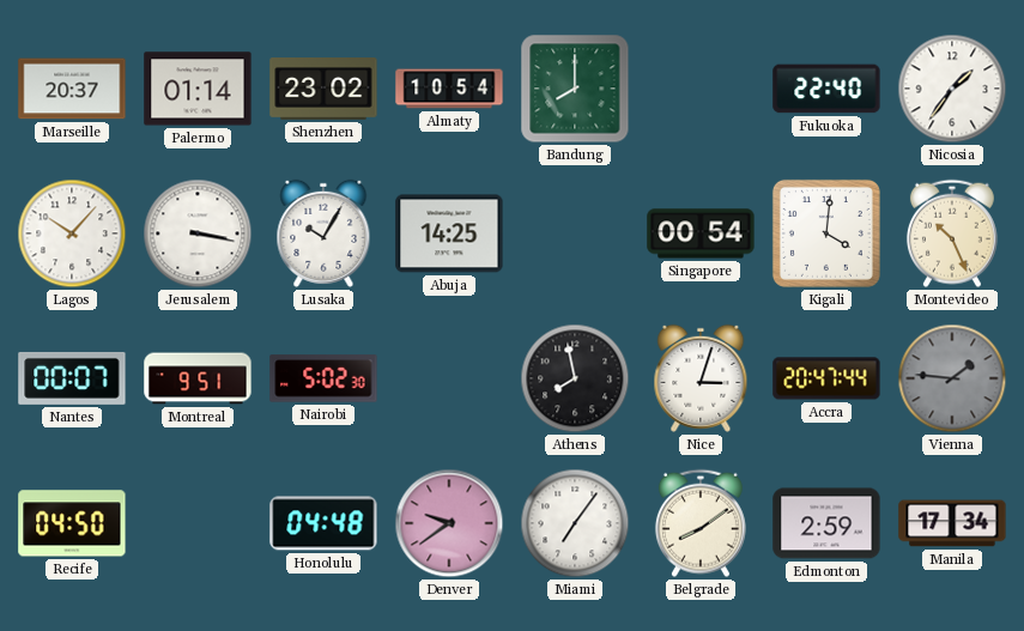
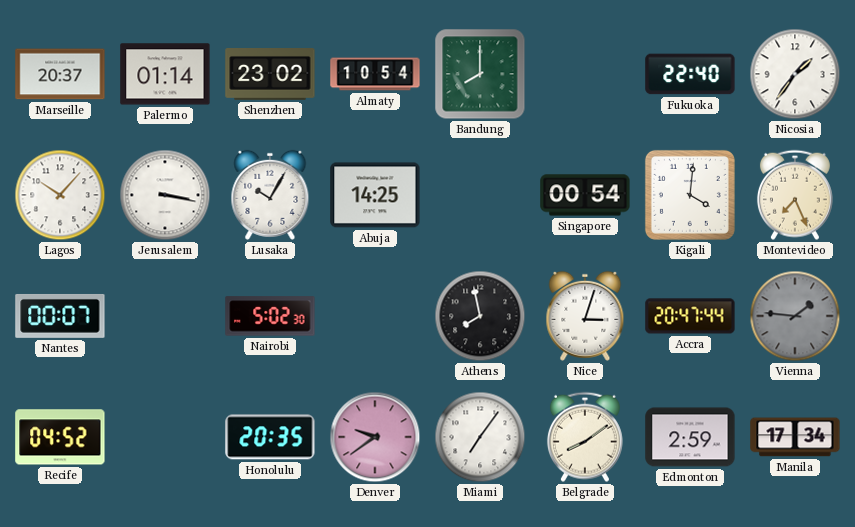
Montevideo: 10:26 -> 7:26 (795, 195)
Montreal: 9:51 -> none (198, 378)
Recife: 04:50 -> 04:52 (60, 437)
Honolulu: 04:48 -> 20:35 (270, 437)
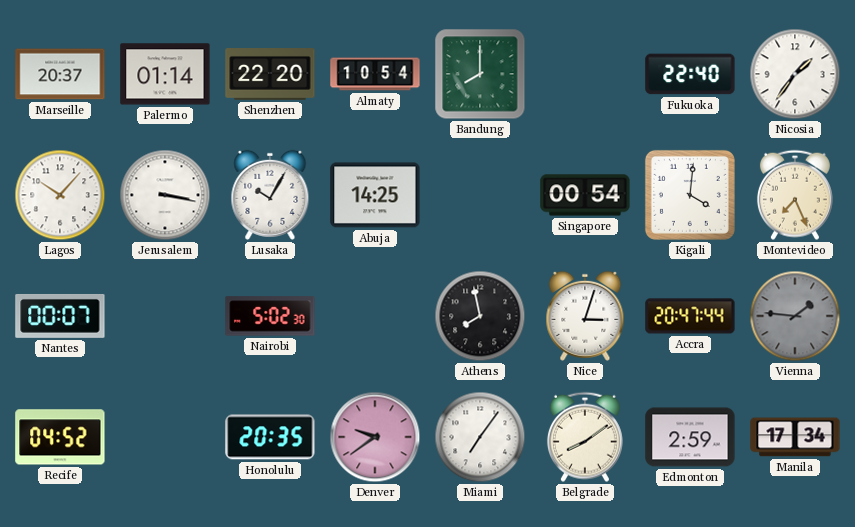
Shenzhen: 23:02 -> 22:20 (270, 75)
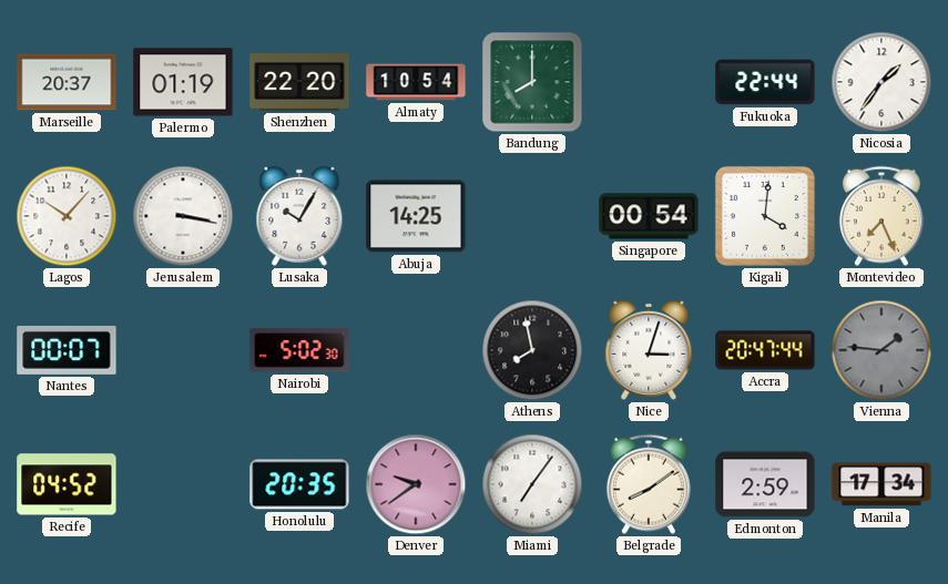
Palermo: 01:14 -> 01:19 (183, 82)
Fukuoka: 22:40 -> 22:44 (765, 82)
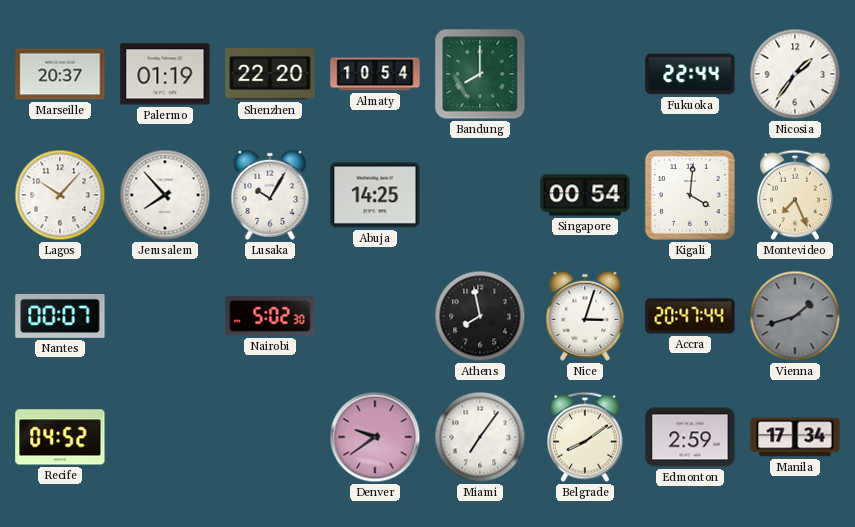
Jerusalem: 3:17 -> 7:53 (165, 195)
Vienna: 1:46 -> 1:42 (795, 316)
Honolulu: 20:35 -> none (299, 484)
